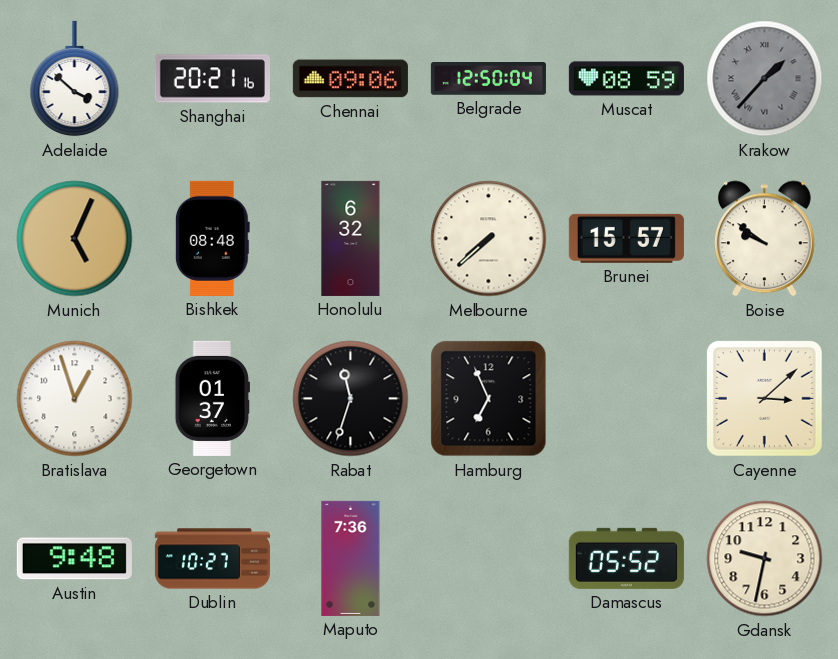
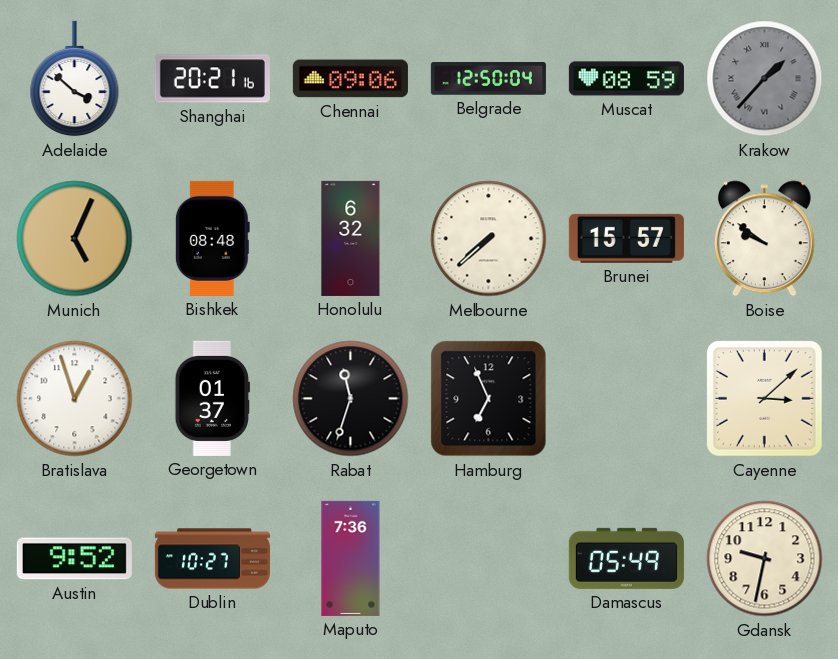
Austin: 9:48 -> 9:52 (74, 559)
Damascus: 05:52 -> 05:49 (626, 558)
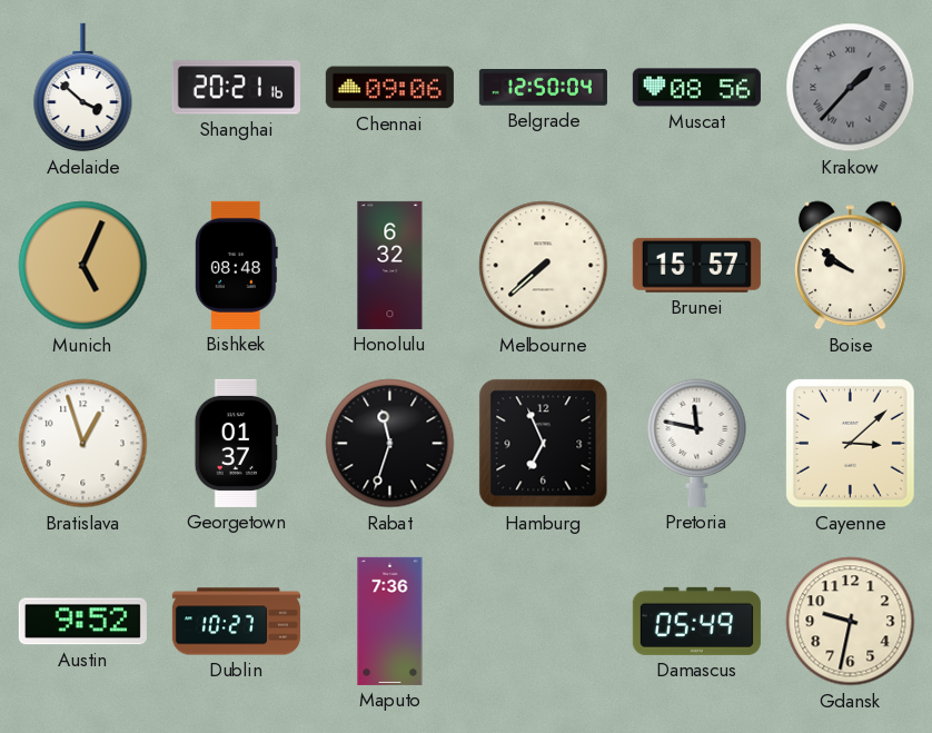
Muscat: 08:59 -> 08:56 (696, 88)
Pretoria: none -> 11:47 (697, 443)
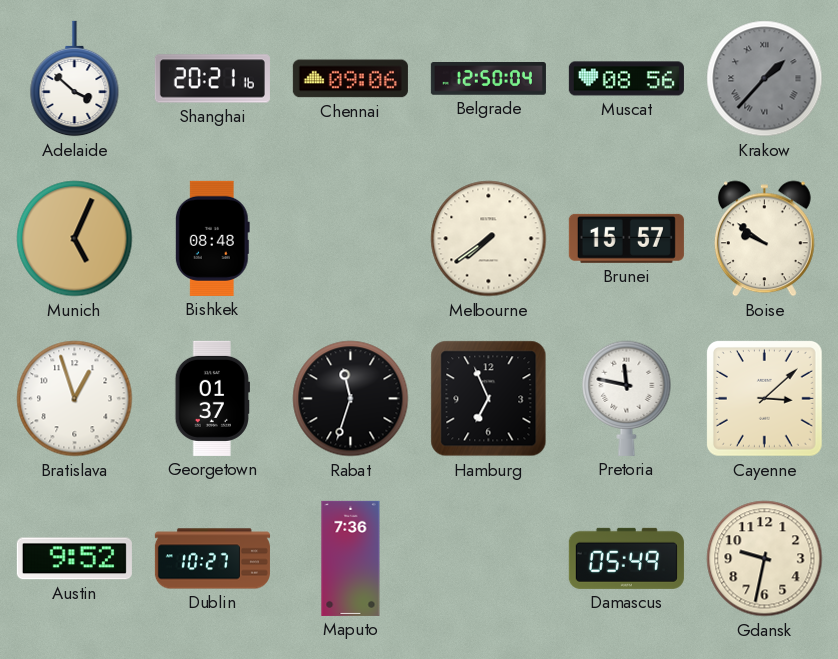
Honolulu: 6:32 -> none (390, 265)
Melbourne: 7:38 -> 7:39 (489, 239)
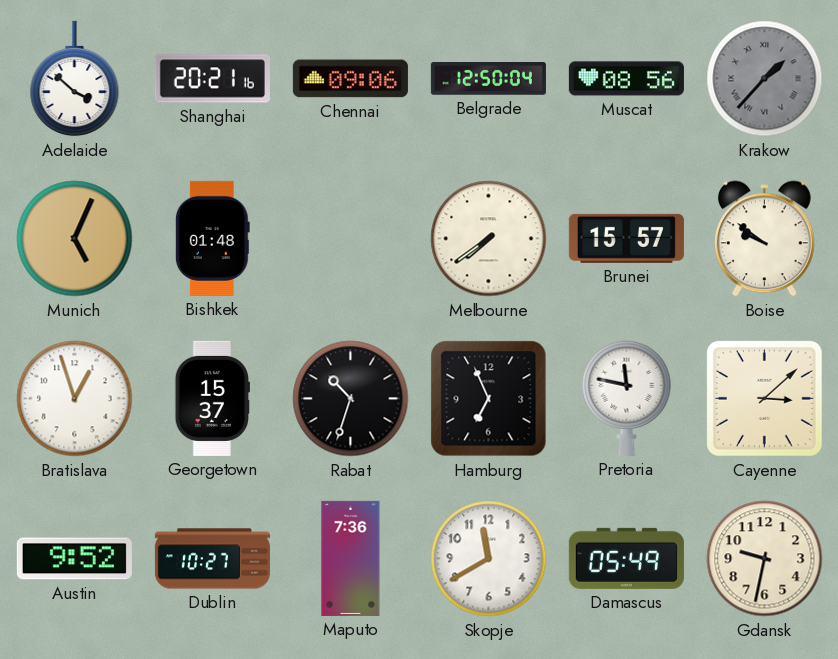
Bishkek: 08:48 -> 01:48 (212, 238)
Georgetown: 01:37 -> 15:37 (212, 398)
Rabat: 11:33 -> 10:33 (351, 399)
Skopje: none -> 11:40 (489, 559)
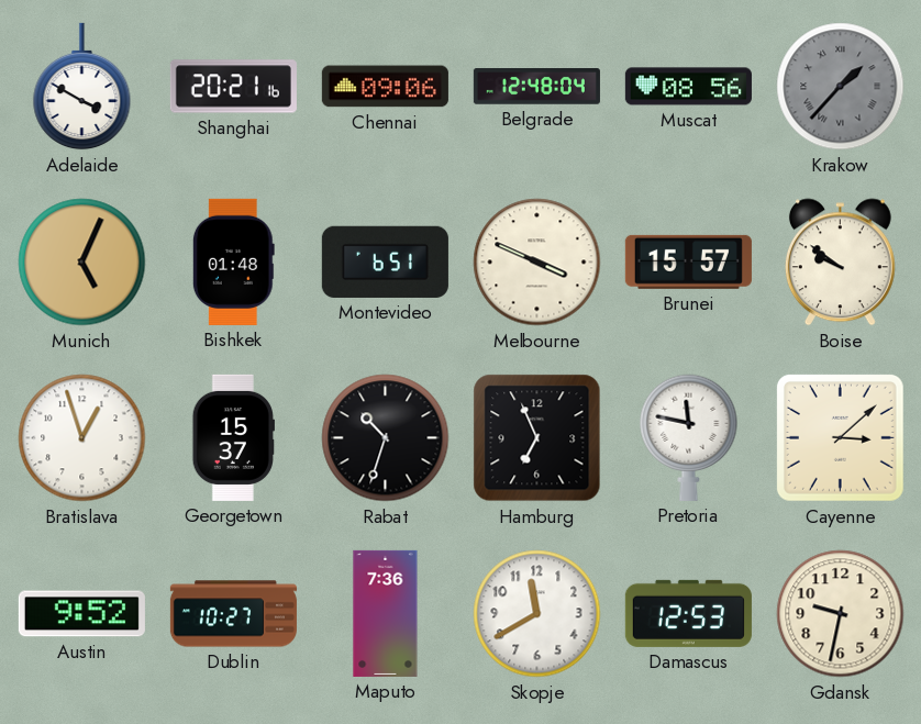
Adelaide: 3:52 -> 3:50 (82, 87)
Belgrade: 12:50 -> 12:48 (536, 87)
Montevideo: none -> 6:51 (385, 261)
Melbourne: 7:39 -> 3:49 (537, 263)
Damascus: 05:49 -> 12:53 (688, 613)
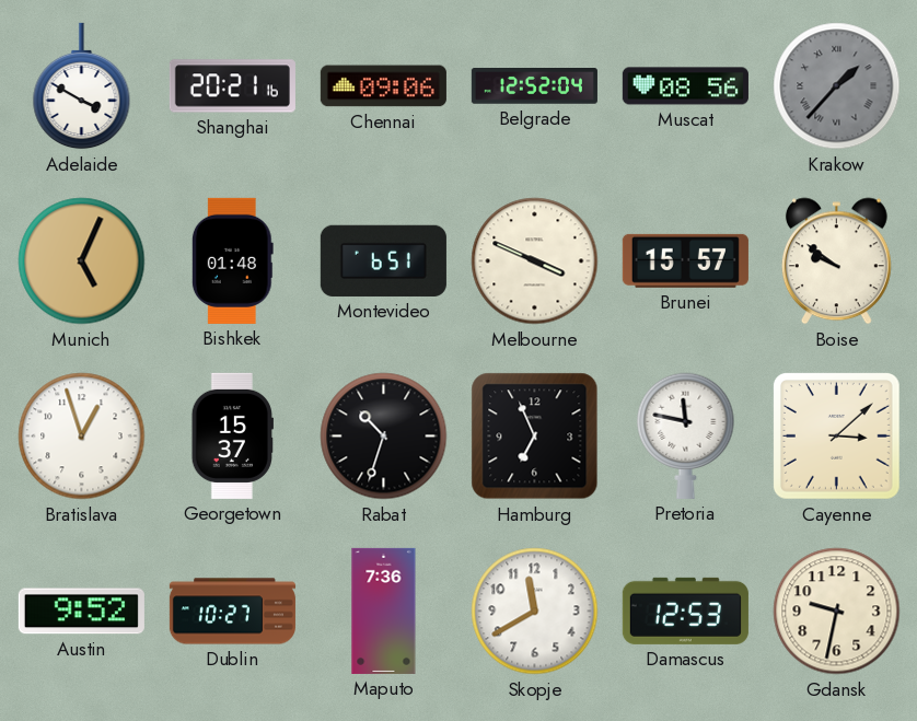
Belgrade: 12:48 -> 12:52 (534, 86)
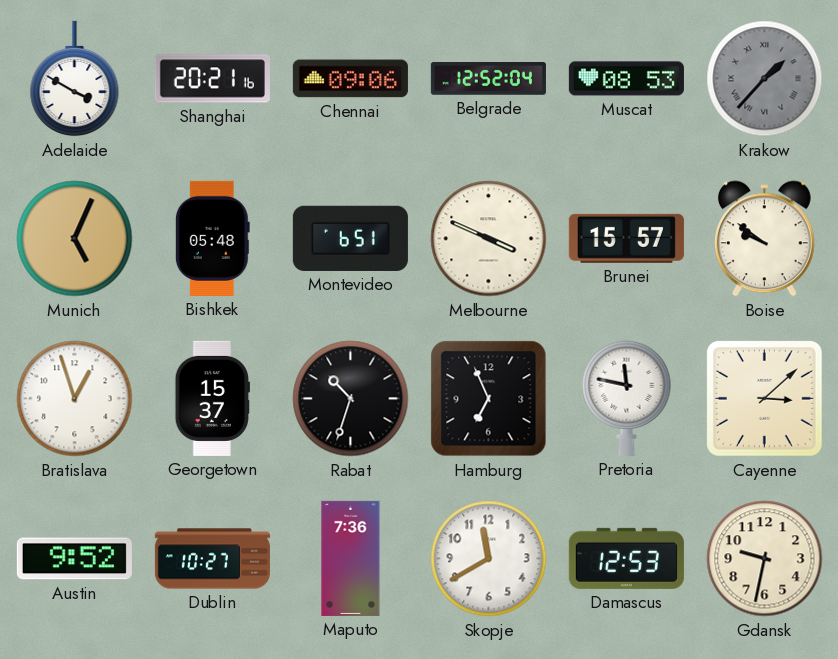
Muscat: 08:56 -> 08:53 (626, 79)
Bishkek: 01:48 -> 05:48 (212, 238)
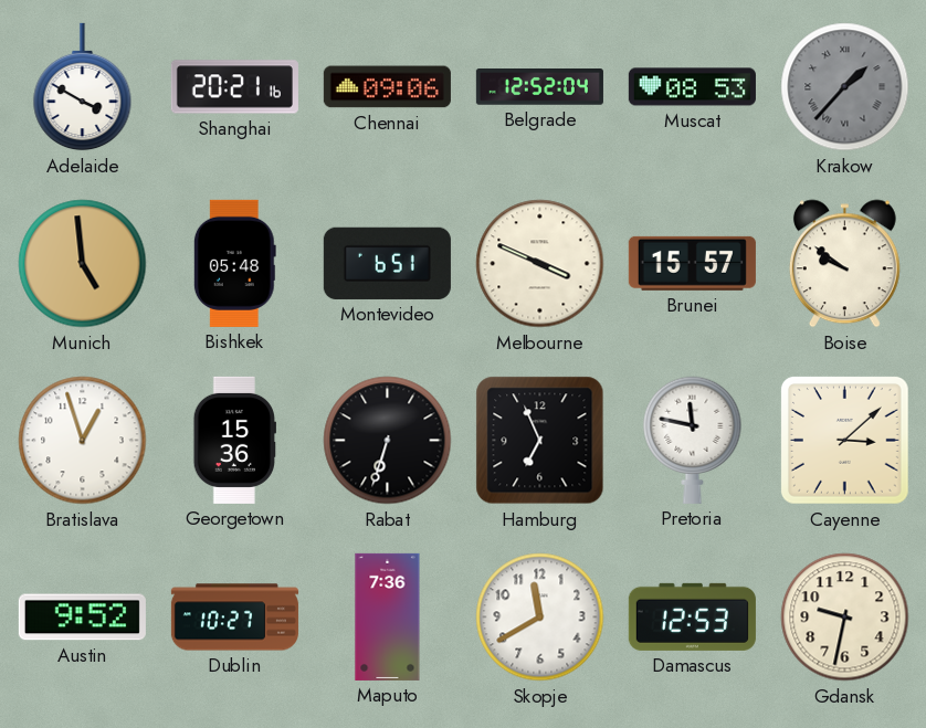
Munich: 5:04 -> 4:59 (83, 264)
Georgetown: 15:37 -> 15:36 (234, 440)
Rabat: 10:33 -> 6:33 (388, 441)
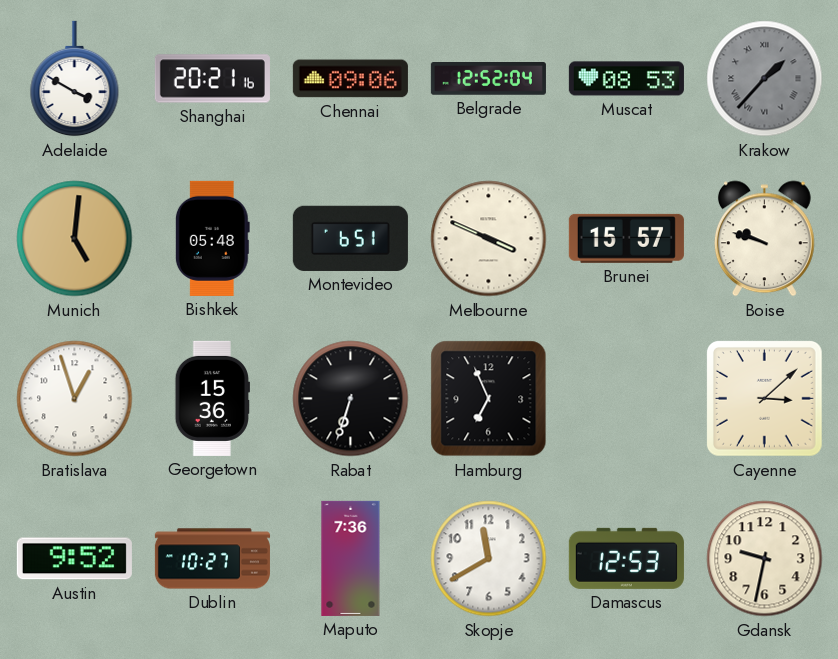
Munich: 4:59 -> 5:01 (75, 239)
Boise: 9:51 -> 9:48 (764, 239)
Pretoria: 11:47 -> none (693, 440)
